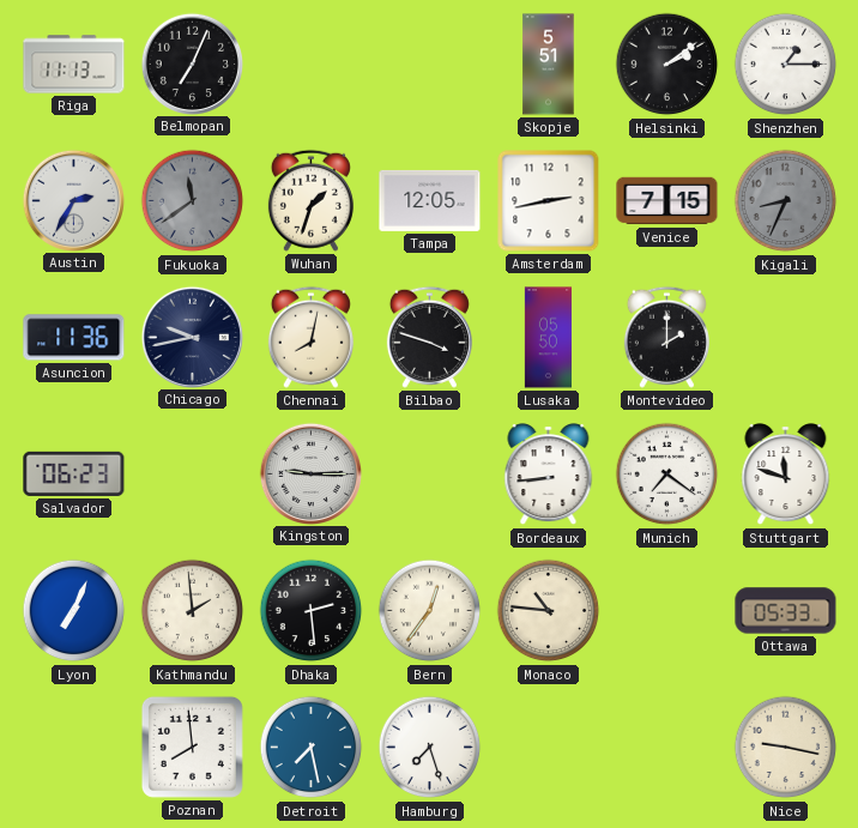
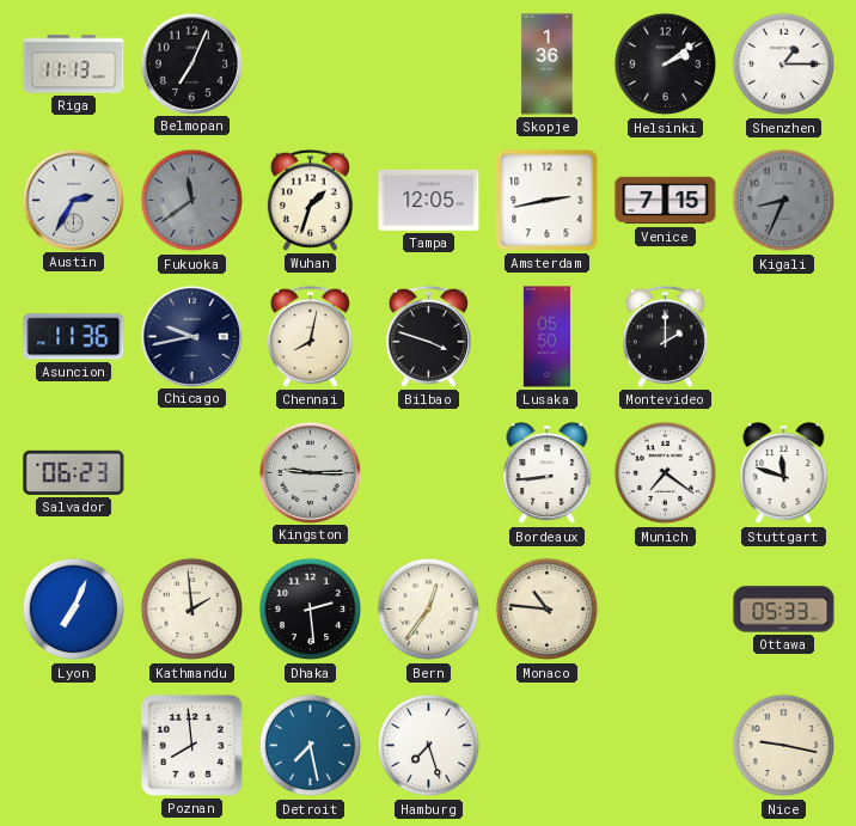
Skopje: 5:51 -> 1:36 (548, 65)
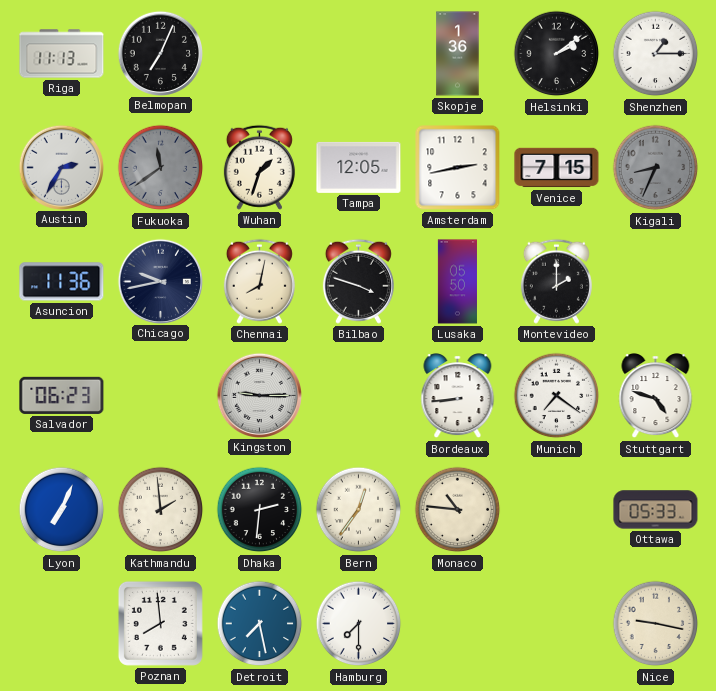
Stuttgart: 11:48 -> 4:48 (656, 396)
Dhaka: 2:29 -> 2:31 (260, 510)
Hamburg: 7:27 -> 7:30 (359, 624)
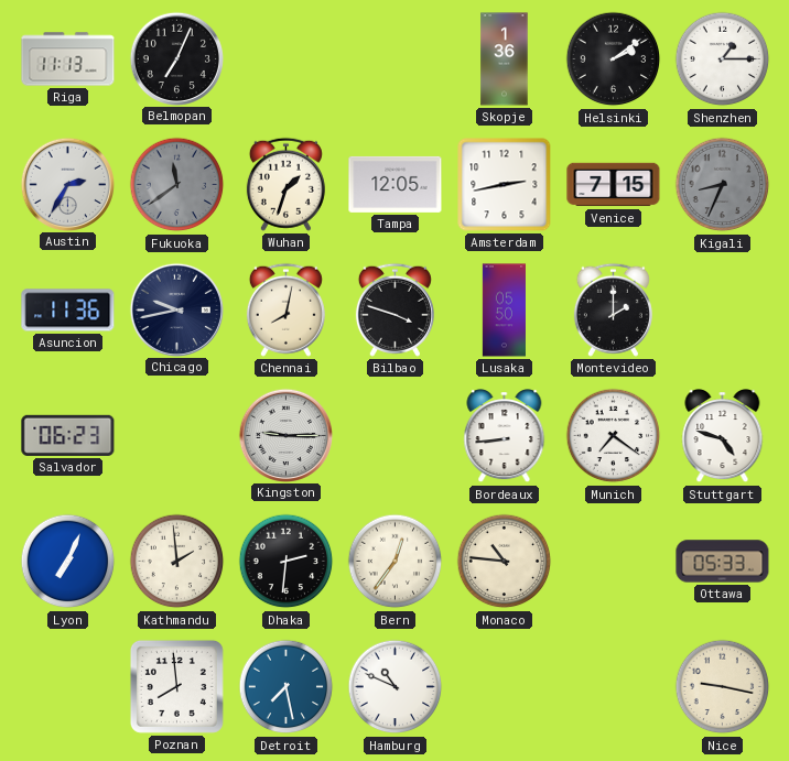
Hamburg: 7:30 -> 10:49 (396, 687)
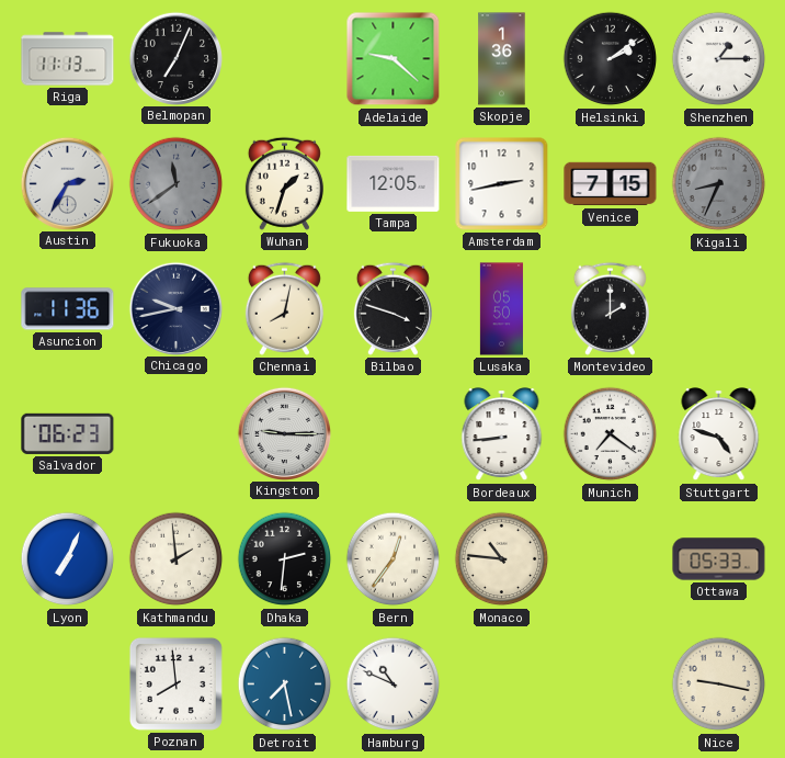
Adelaide: none -> 9:22 (394, 59)
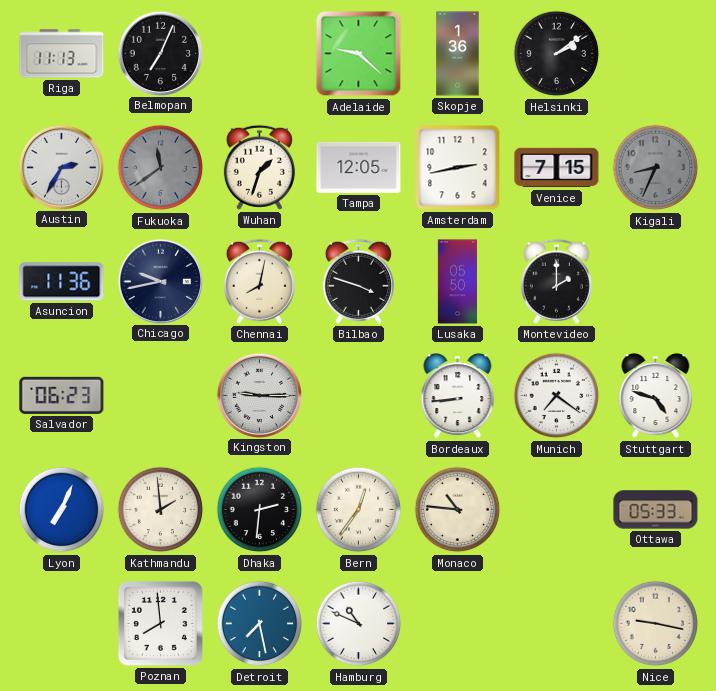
Shenzhen: 1:15 -> none (719, 59)
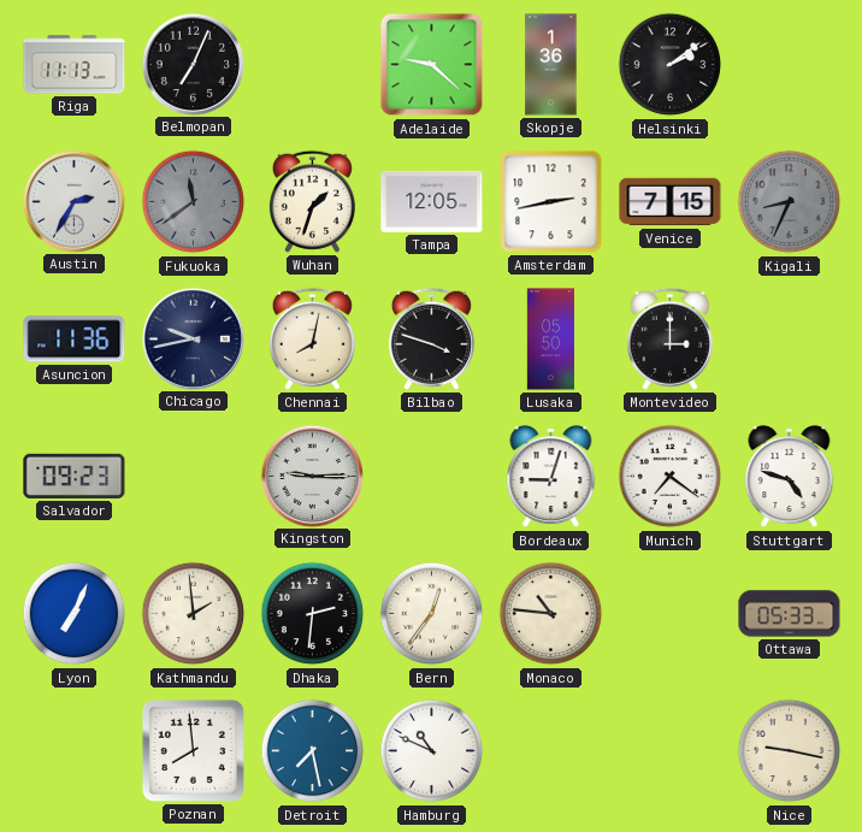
Montevideo: 2:00 -> 3:00 (669, 338)
Salvador: 06:23 -> 09:23 (75, 476)
Bordeaux: 8:44 -> 9:03 (551, 477)
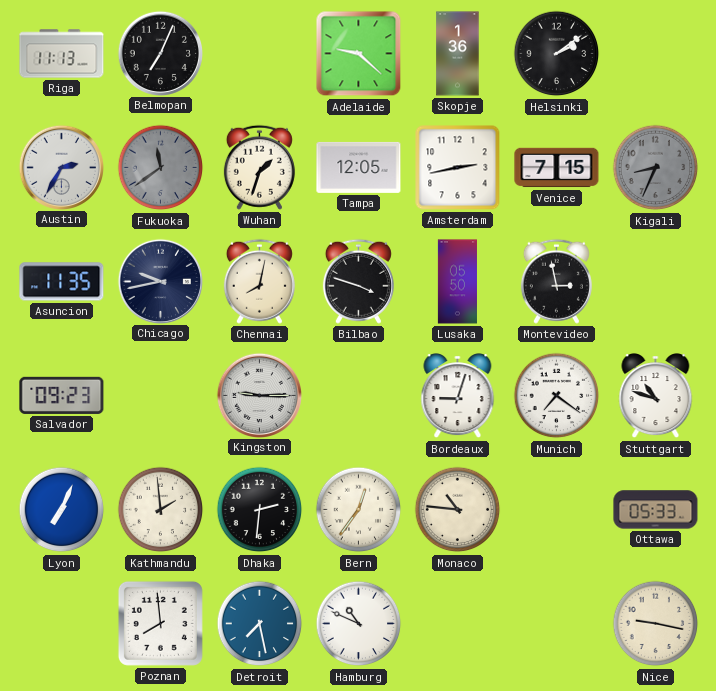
Asuncion: 11:36 -> 11:35 (62, 282)
Montevideo: 3:00 -> 2:58 (556, 281)
Stuttgart: 4:48 -> 10:48 (656, 396)
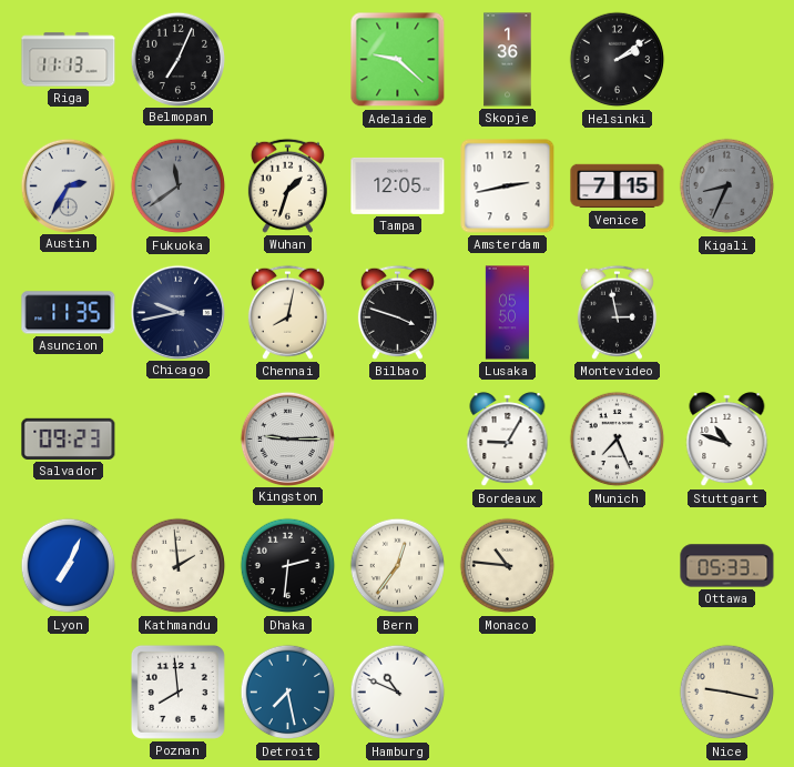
Bordeaux: 9:03 -> 9:05 (508, 440)
Munich: 7:21 -> 7:26 (618, 440)
